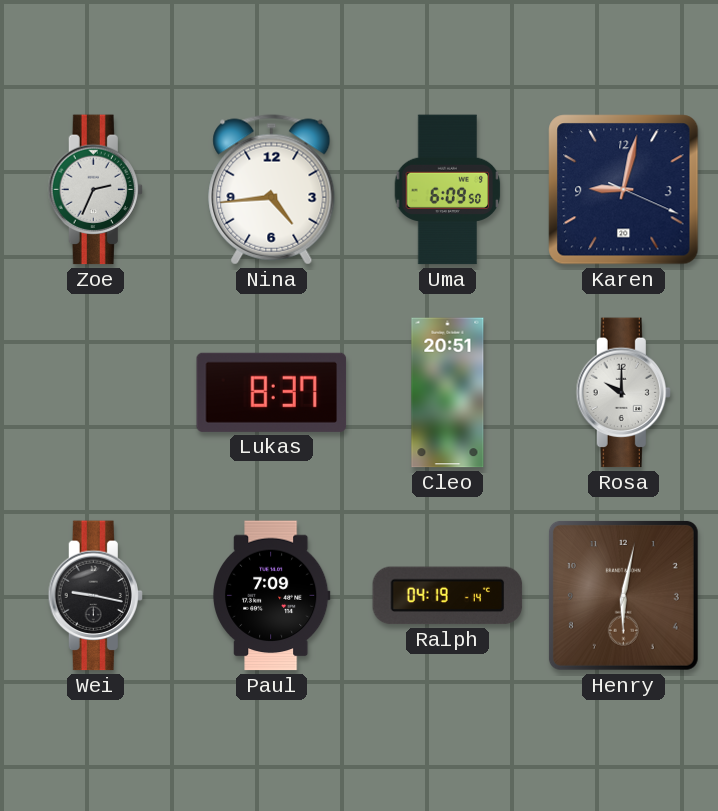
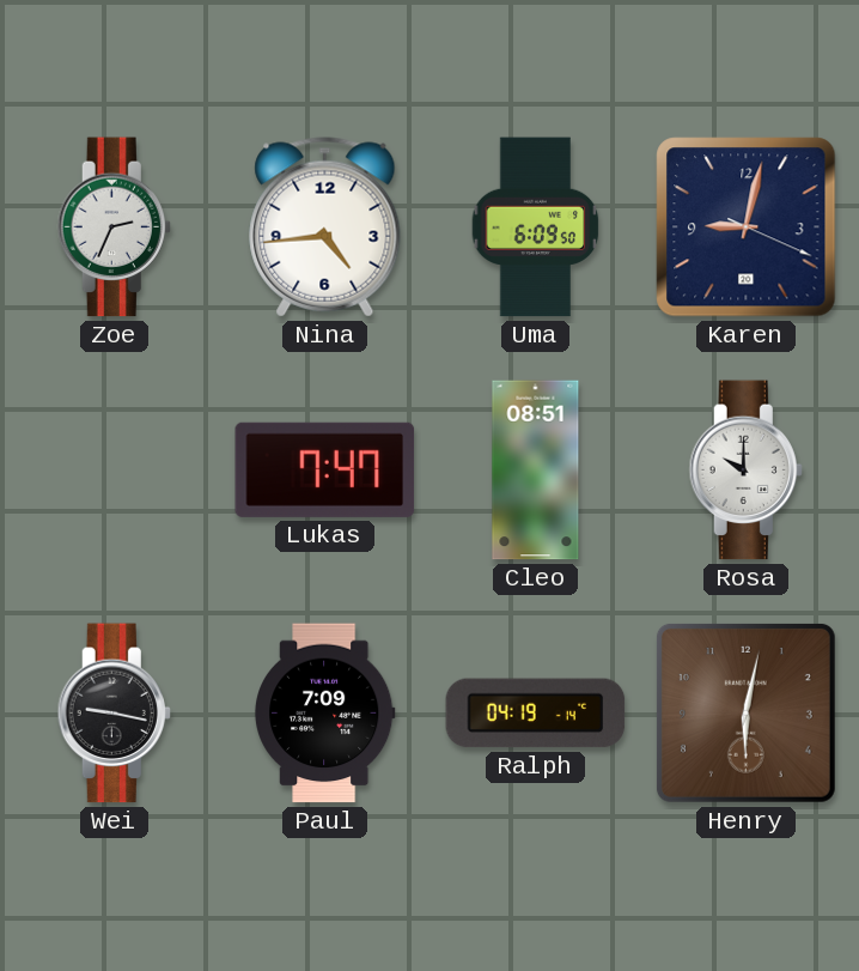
Lukas: 8:37 -> 7:47 (325, 469)
Cleo: 20:51 -> 08:51 (536, 471)
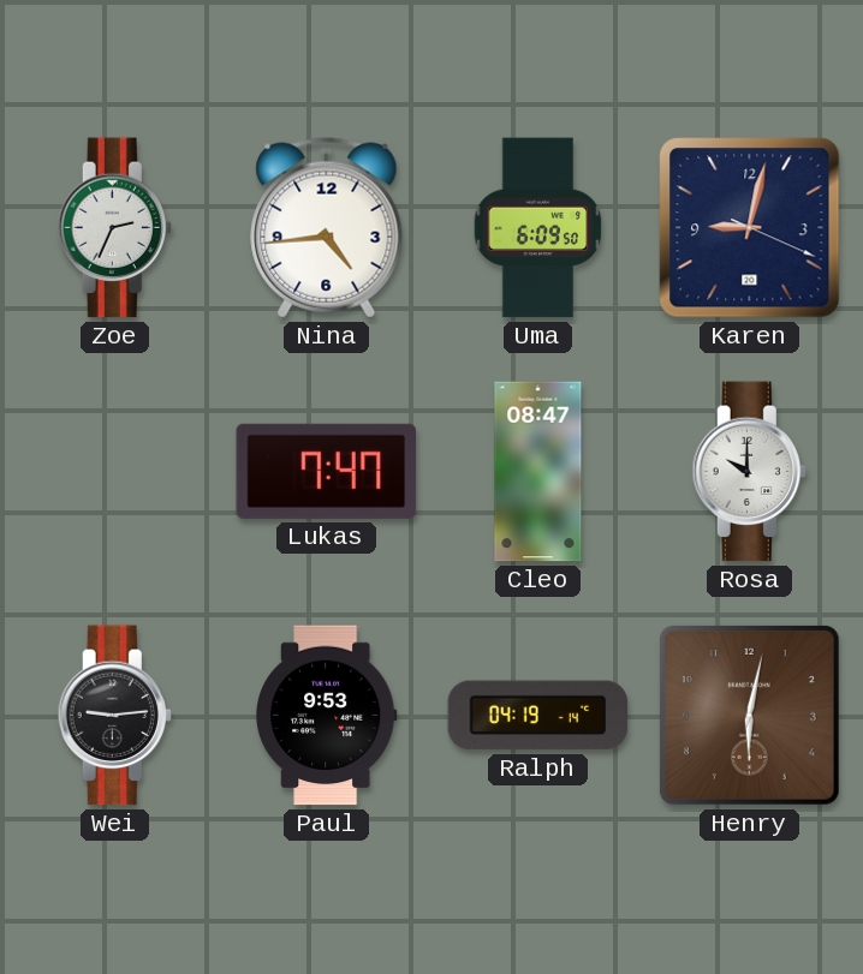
Cleo: 08:51 -> 08:47 (538, 472)
Wei: 9:17 -> 9:14 (114, 716)
Paul: 7:09 -> 9:53 (327, 716)
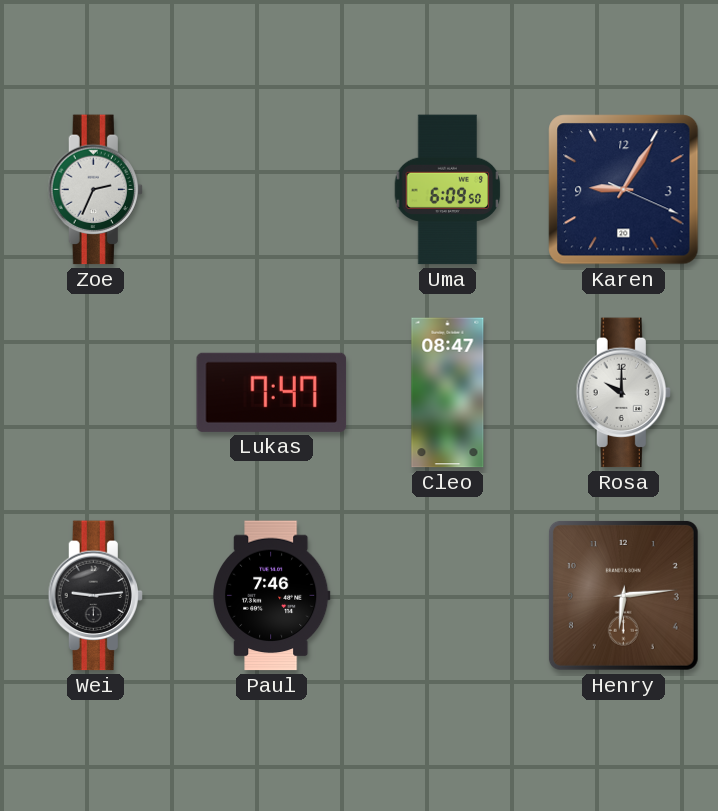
Nina: 4:44 -> none (327, 228)
Karen: 9:02 -> 9:05 (624, 190)
Paul: 9:53 -> 7:46 (272, 596)
Ralph: 04:19 -> none (538, 716)
Henry: 6:02 -> 6:14 (623, 595)
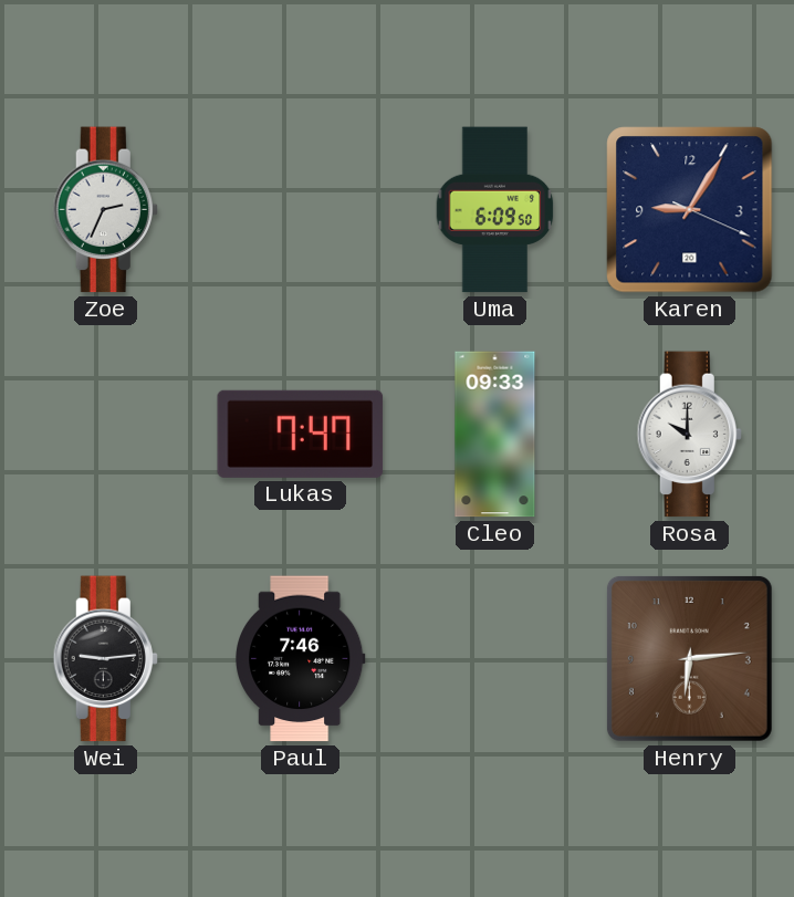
Cleo: 08:47 -> 09:33 (495, 435)
